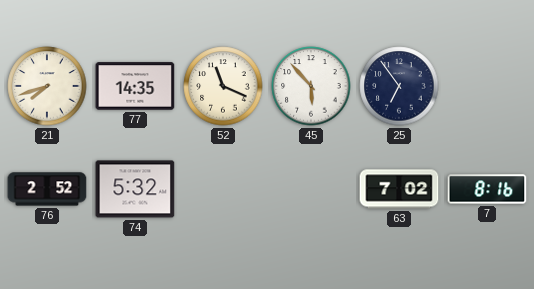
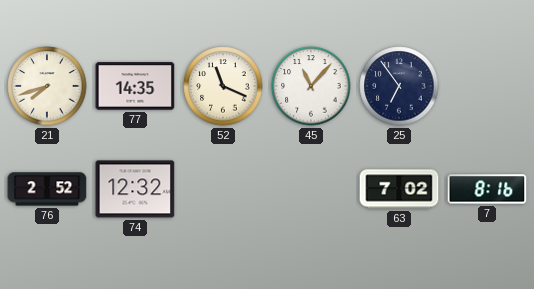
45: 5:53 -> 11:07 (311, 86)
74: 5:32 -> 12:32 (135, 189)
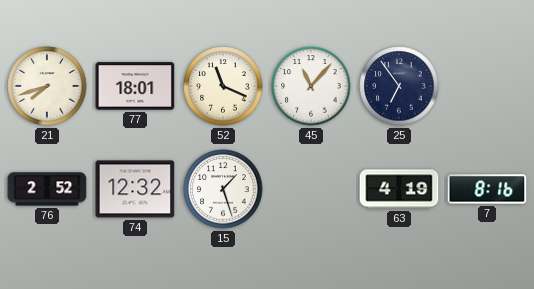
77: 14:35 -> 18:01 (135, 86)
15: none -> 1:27 (223, 189)
63: 7:02 -> 4:19 (399, 189)
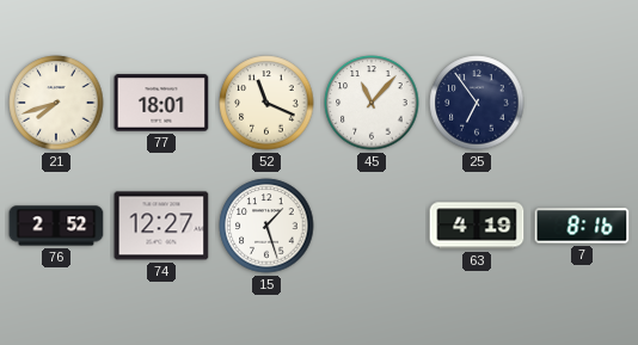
74: 12:32 -> 12:27 (161, 226)
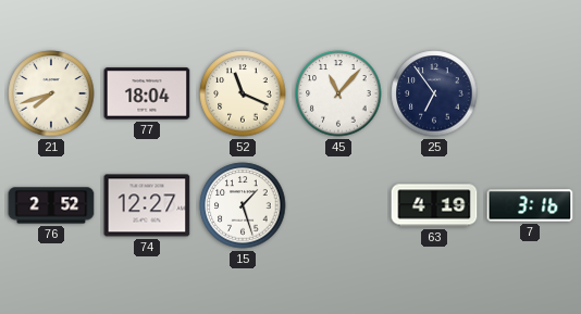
77: 18:01 -> 18:04 (147, 93)
7: 8:16 -> 3:16 (530, 205)
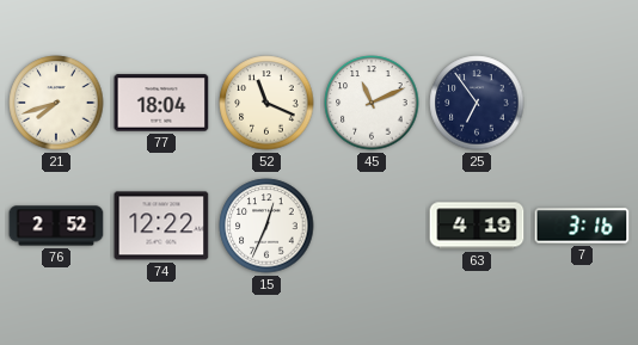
45: 11:07 -> 11:11 (372, 103)
74: 12:27 -> 12:22 (161, 226)
15: 1:27 -> 12:34 (266, 226)
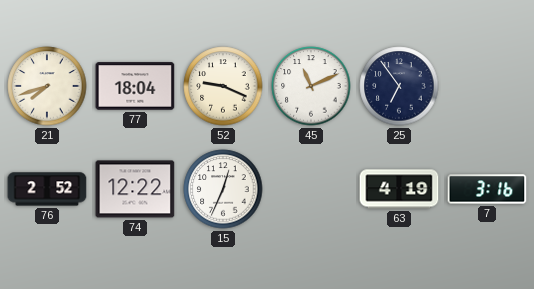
52: 11:19 -> 9:19 (223, 86)
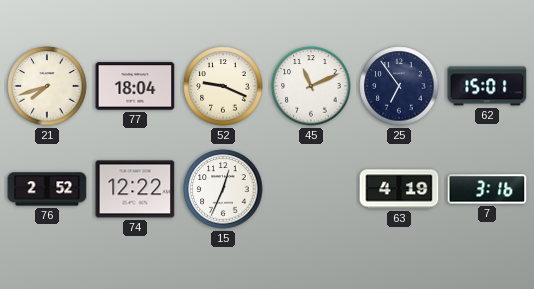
62: none -> 15:01 (487, 86)
